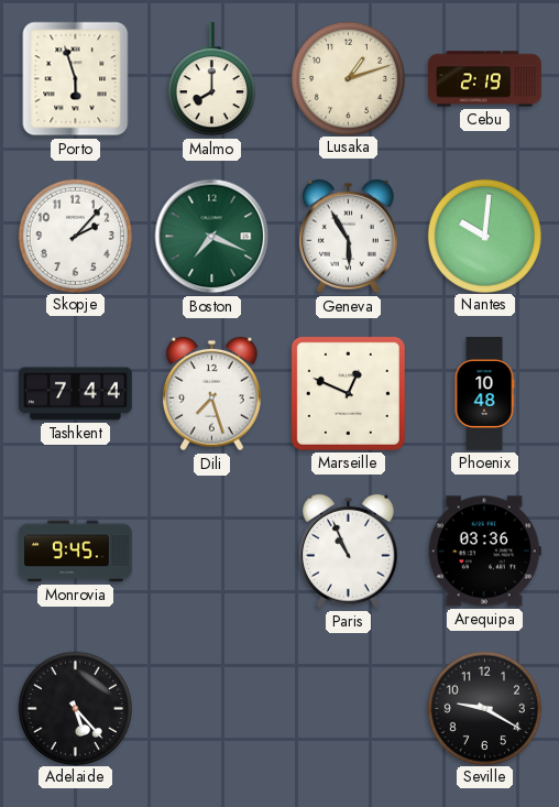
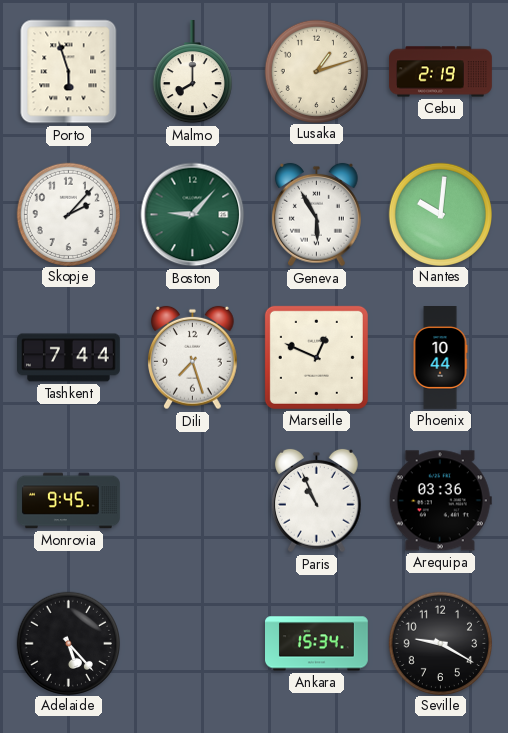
Boston: 7:19 -> 9:07 (193, 215)
Phoenix: 10:48 -> 10:44 (440, 358)
Ankara: none -> 15:34 (317, 644)
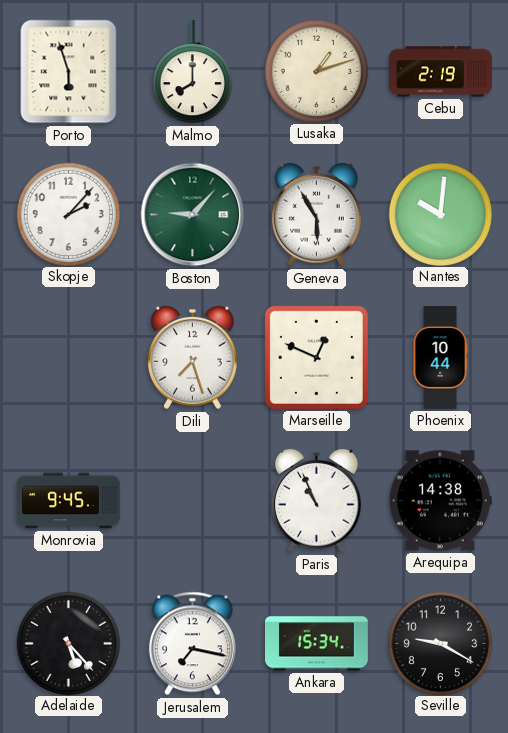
Tashkent: 7:44 -> none (69, 358)
Arequipa: 03:36 -> 14:38 (440, 501)
Jerusalem: none -> 7:17 (192, 644)
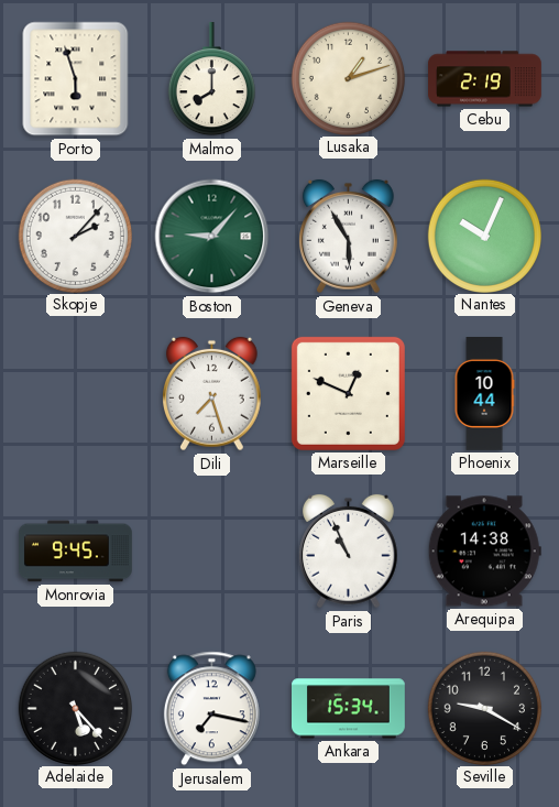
Nantes: 10:01 -> 10:04 (484, 236)
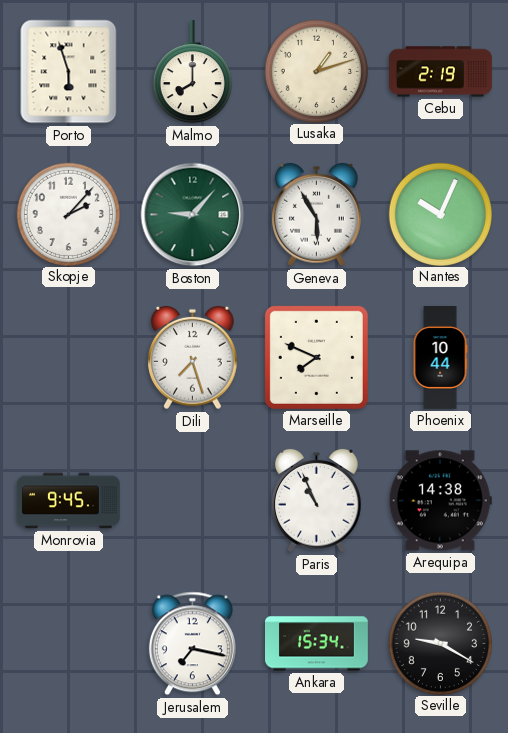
Marseille: 12:49 -> 7:49 (316, 357)
Adelaide: 5:23 -> none (75, 708)
